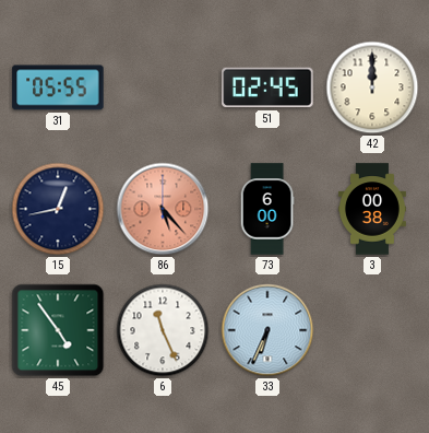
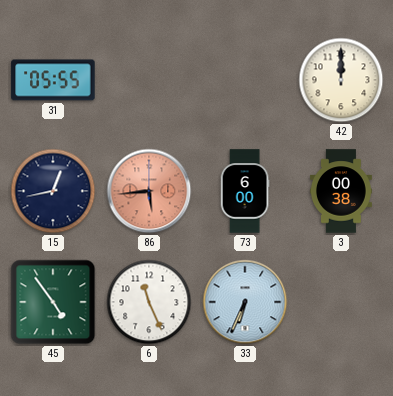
51: 02:45 -> none (267, 87)
86: 5:23 -> 5:44 (149, 191)
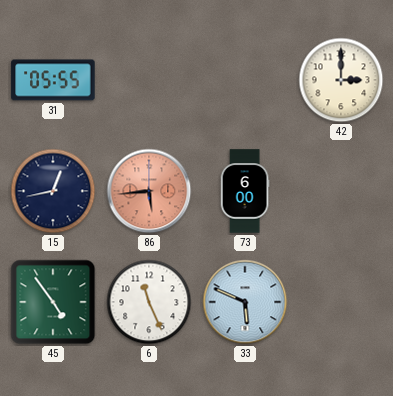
42: 12:00 -> 3:00 (341, 80)
3: 00:38 -> none (341, 191)
33: 6:34 -> 5:49 (245, 302)
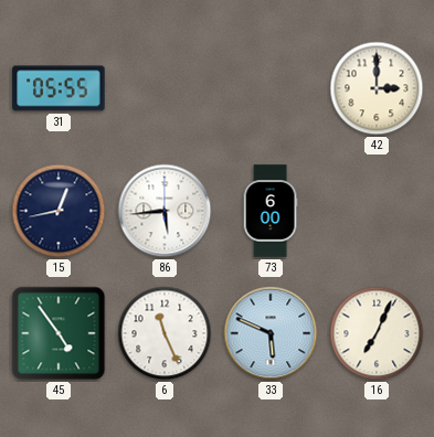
86 dial: salmon -> white (165, 211)
16: none -> 7:04 (377, 333)
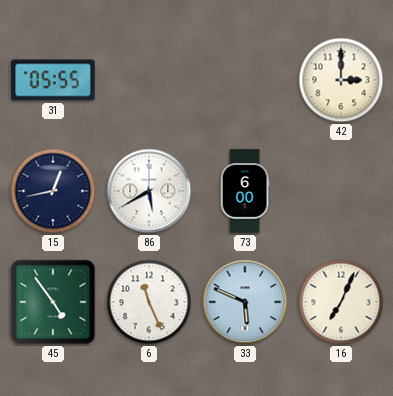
86: 5:44 -> 5:40 (149, 191)
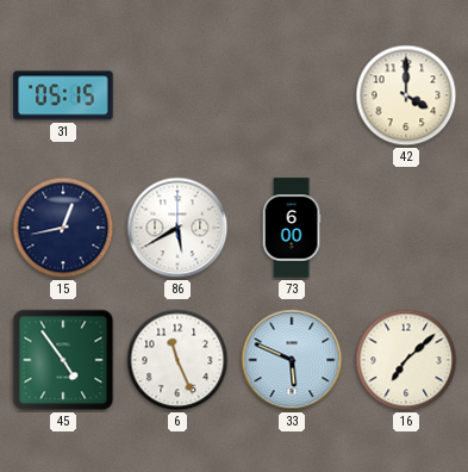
31: 05:55 -> 05:15 (63, 95)
42: 3:00 -> 4:00 (406, 95)
16: 7:04 -> 7:08 (406, 360)
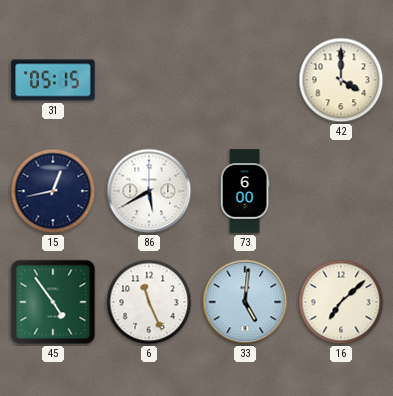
33: 5:49 -> 5:01 (245, 302)
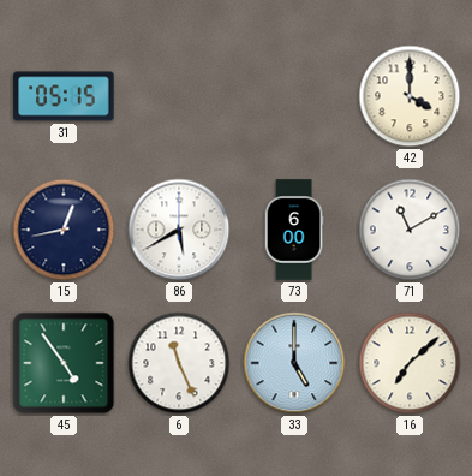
71: none -> 11:10 (410, 230)
33: 5:01 -> 5:00 (294, 363)
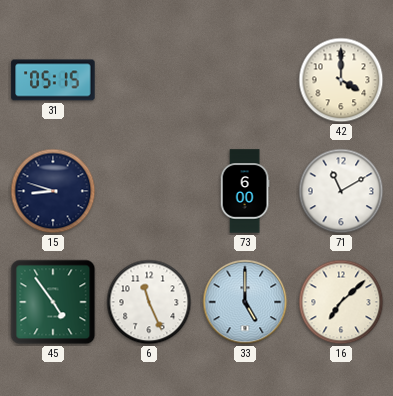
15: 12:43 -> 8:48 (53, 191)
86: 5:40 -> none (179, 230)
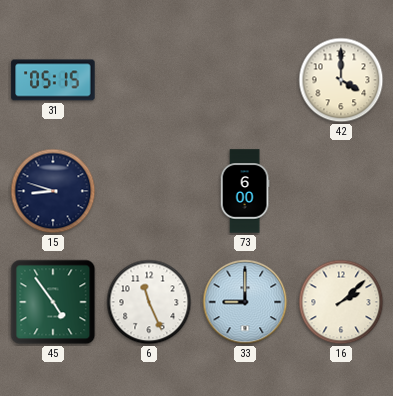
71: 11:10 -> none (341, 191)
33: 5:00 -> 9:00 (245, 302)
16: 7:08 -> 2:08 (341, 302)
